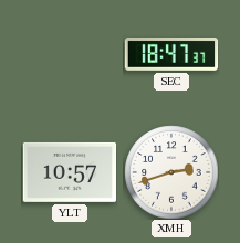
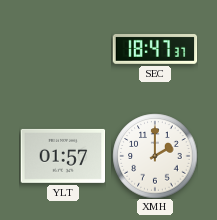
YLT: 10:57 -> 01:57 (63, 156)
XMH: 2:42 -> 2:00 (155, 156)
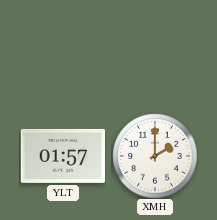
SEC: 18:47 -> none (155, 50)
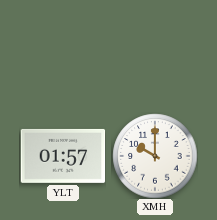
XMH: 2:00 -> 10:00 (155, 156)
